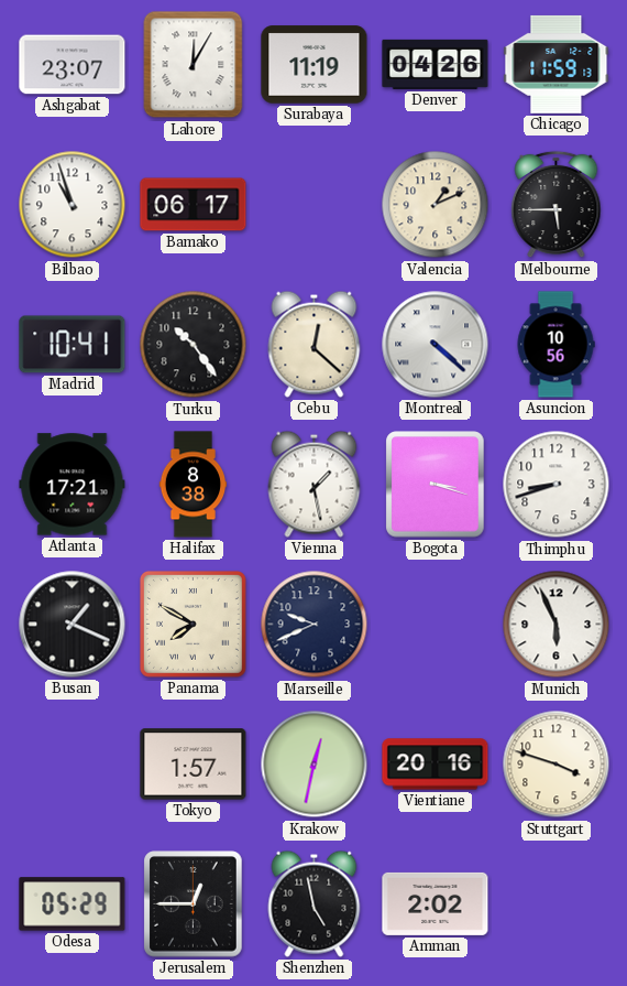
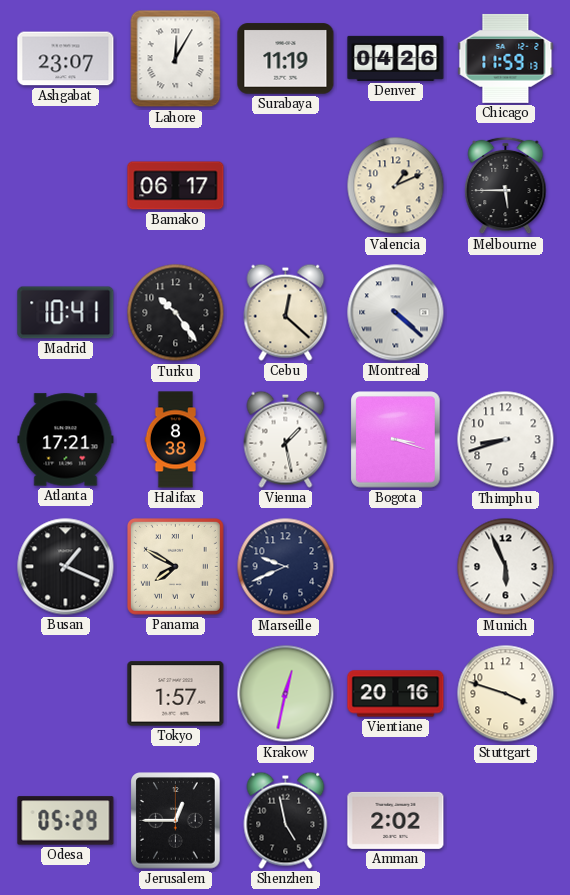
Bilbao: 10:57 -> none (73, 205)
Asuncion: 10:56 -> none (555, 345)
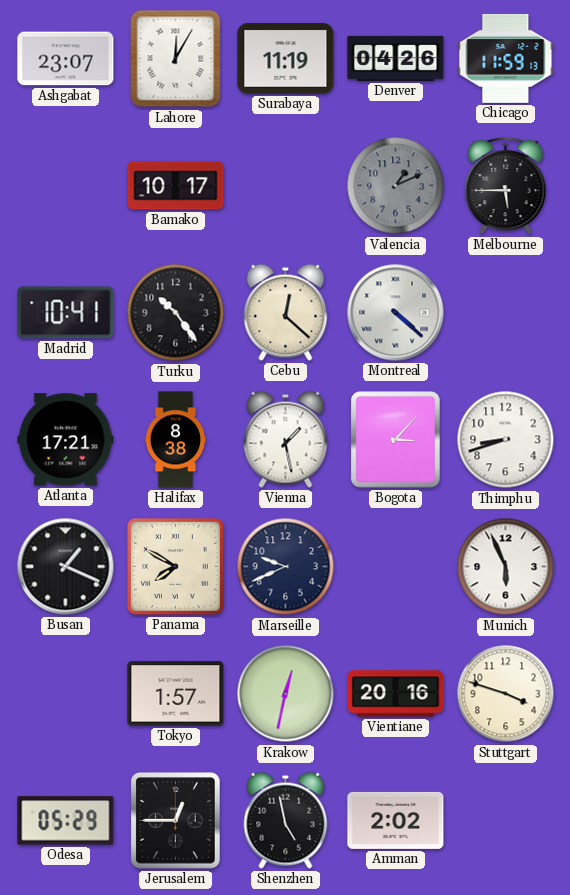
Bamako: 06:17 -> 10:17 (176, 186)
Valencia dial: cream -> grey (396, 186)
Bogota: 3:18 -> 3:07 (396, 440)
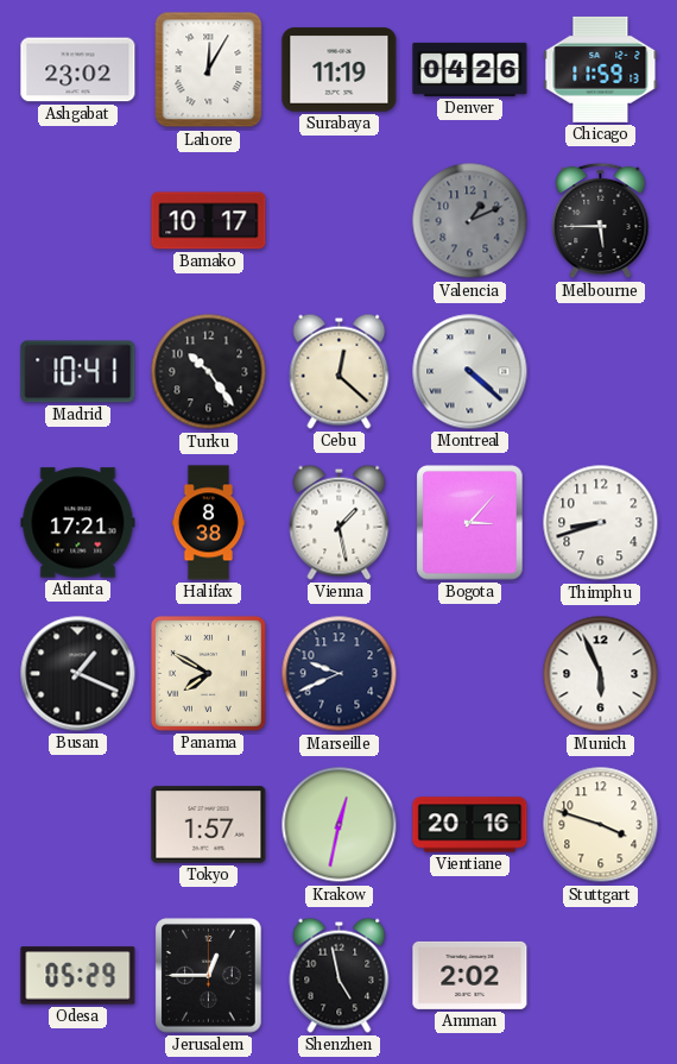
Ashgabat: 23:07 -> 23:02 (78, 70)
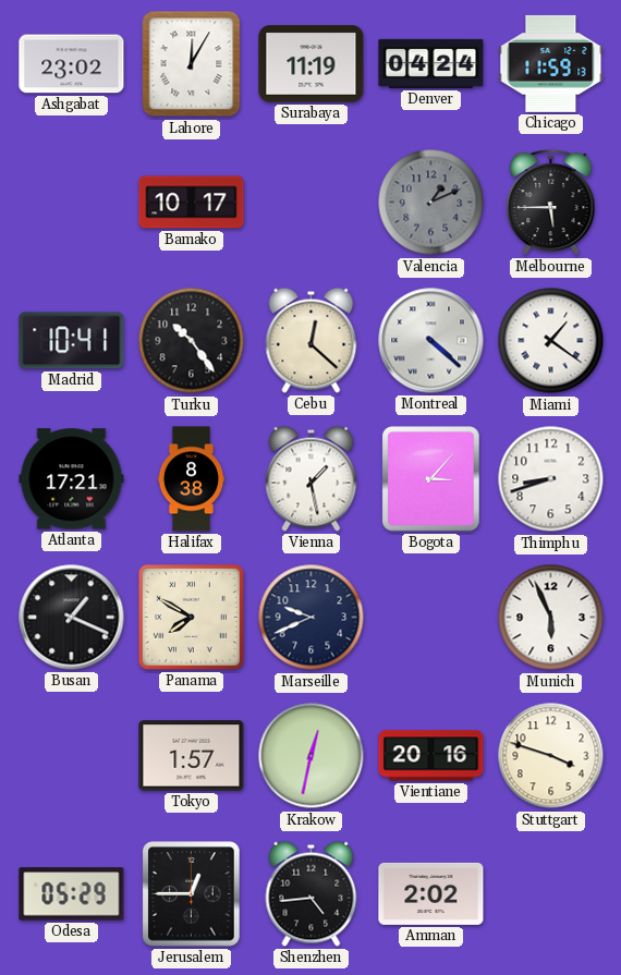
Denver: 04:26 -> 04:24 (431, 63)
Miami: none -> 1:21 (551, 341)
Shenzhen: 4:58 -> 4:44 (312, 893)
